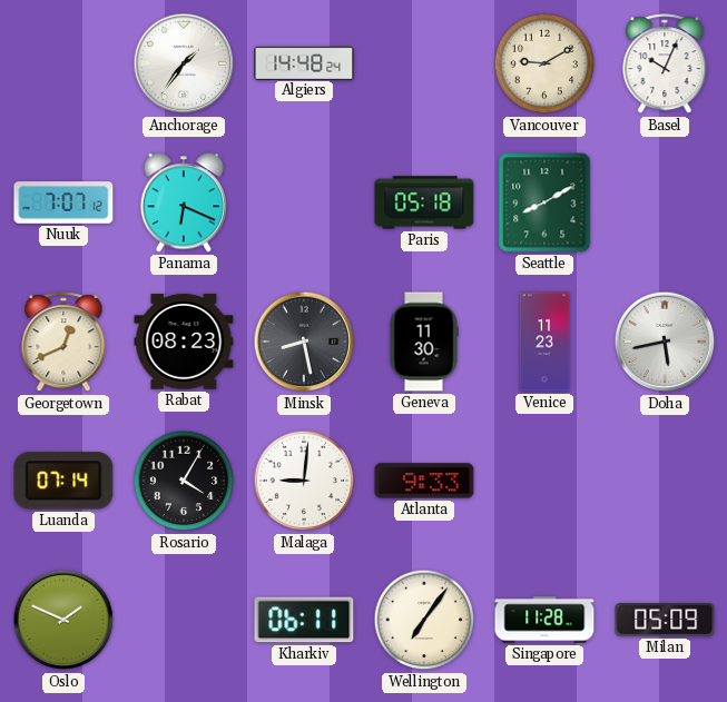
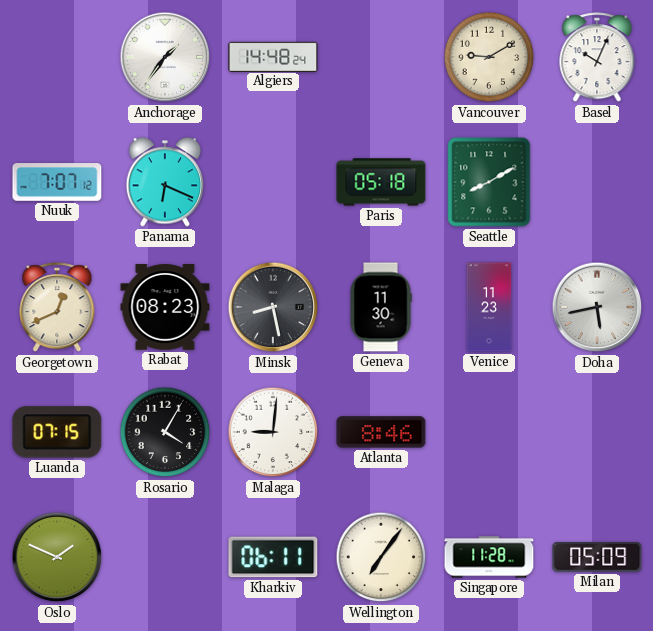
Luanda: 07:14 -> 07:15 (57, 432)
Atlanta: 9:33 -> 8:46 (381, 432)
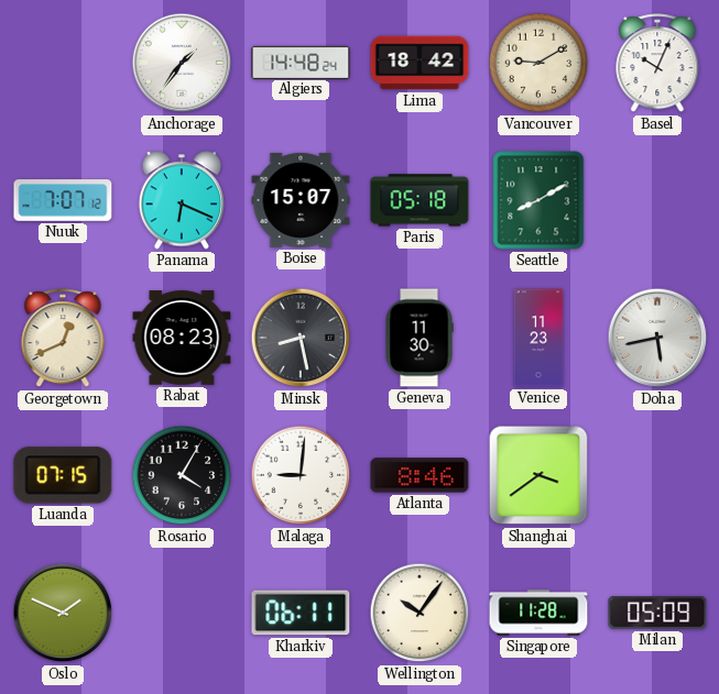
Lima: none -> 18:42 (420, 63)
Boise: none -> 15:07 (301, 200)
Shanghai: none -> 3:39 (538, 475)
Wellington: 7:06 -> 10:06 (420, 613)
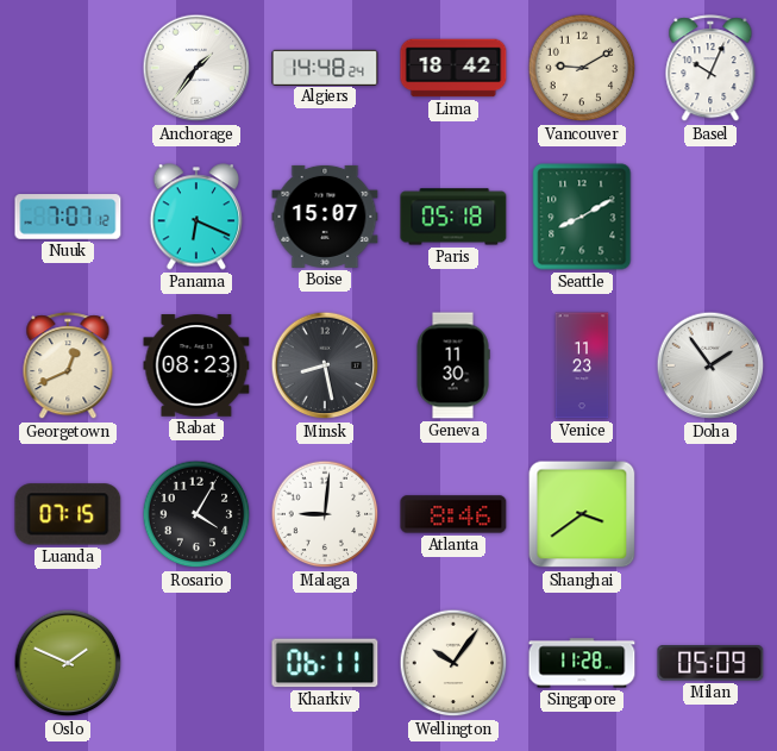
Doha: 5:43 -> 1:54 (710, 365)
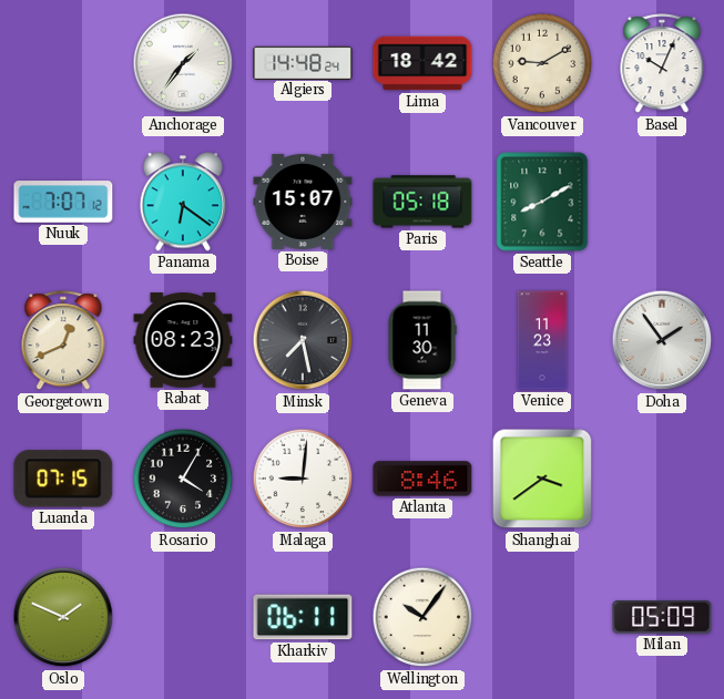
Panama: 6:19 -> 6:21 (182, 202)
Minsk: 8:28 -> 7:28 (303, 340)
Singapore: 11:28 -> none (582, 663)
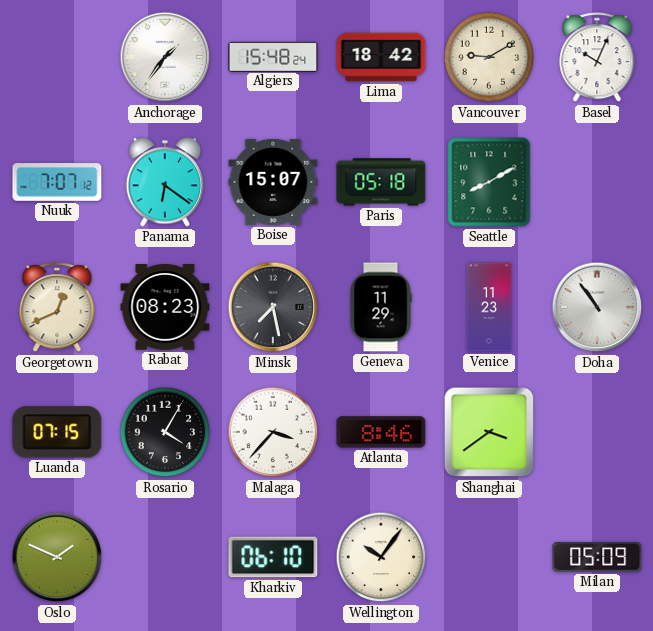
Algiers: 14:48 -> 15:48 (273, 56)
Geneva: 11:30 -> 11:29 (381, 307)
Doha: 1:54 -> 10:54 (597, 307)
Malaga: 9:01 -> 3:37 (273, 432)
Kharkiv: 06:11 -> 06:10 (273, 557)
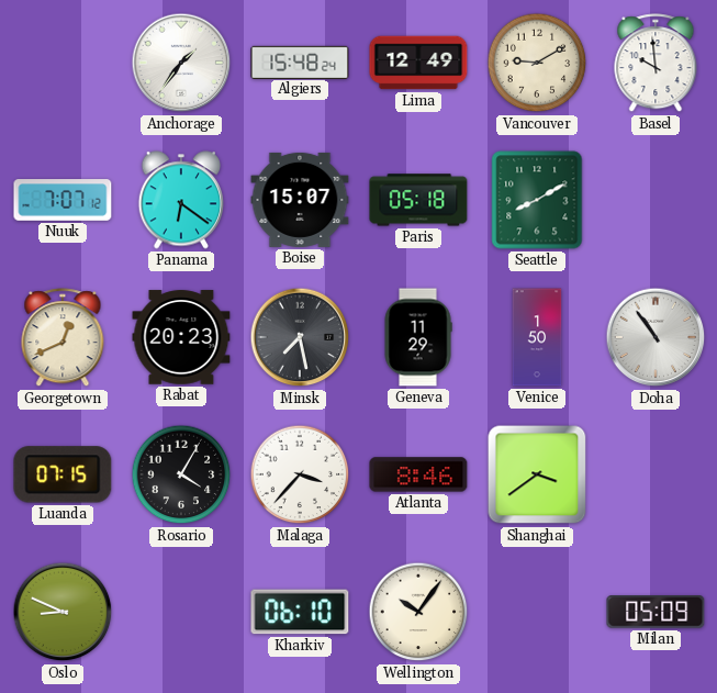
Lima: 18:42 -> 12:49 (418, 63)
Basel: 10:04 -> 9:59 (656, 64)
Rabat: 08:23 -> 20:23 (181, 337)
Venice: 11:23 -> 1:50 (537, 337)
Oslo: 1:49 -> 8:49 (63, 612)
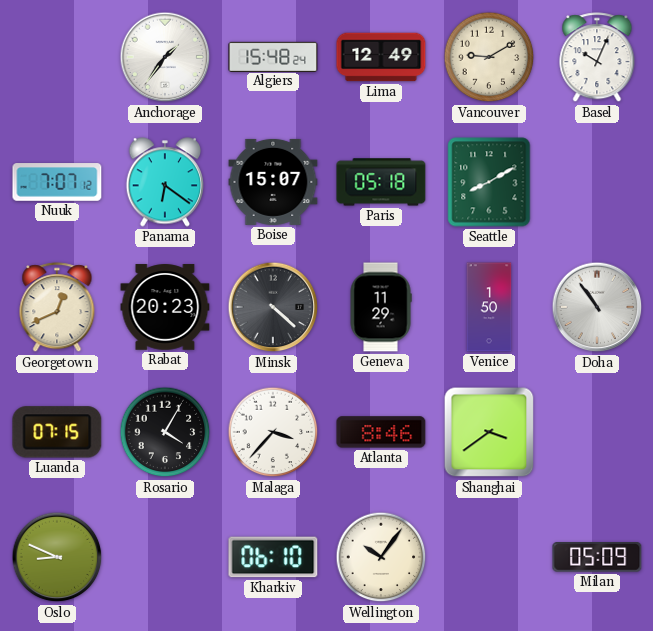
Basel: 9:59 -> 10:04 (597, 58)
Minsk: 7:28 -> 4:22 (273, 307)
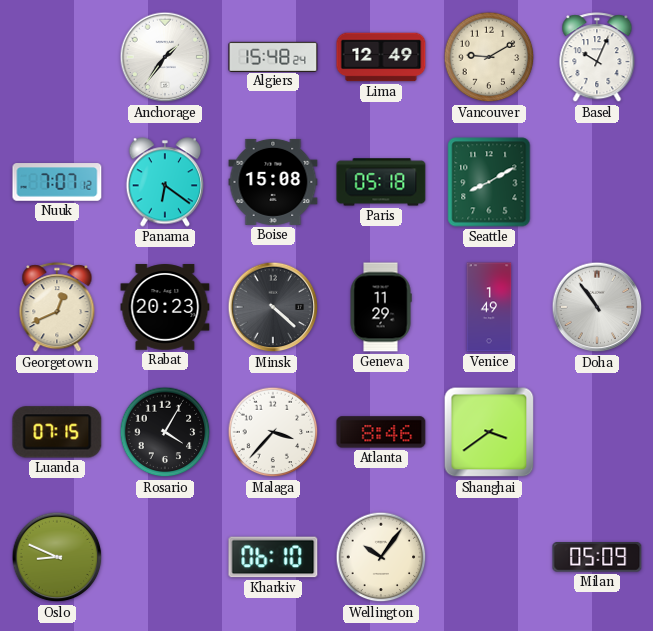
Boise: 15:07 -> 15:08 (273, 182)
Venice: 1:50 -> 1:49 (489, 307)
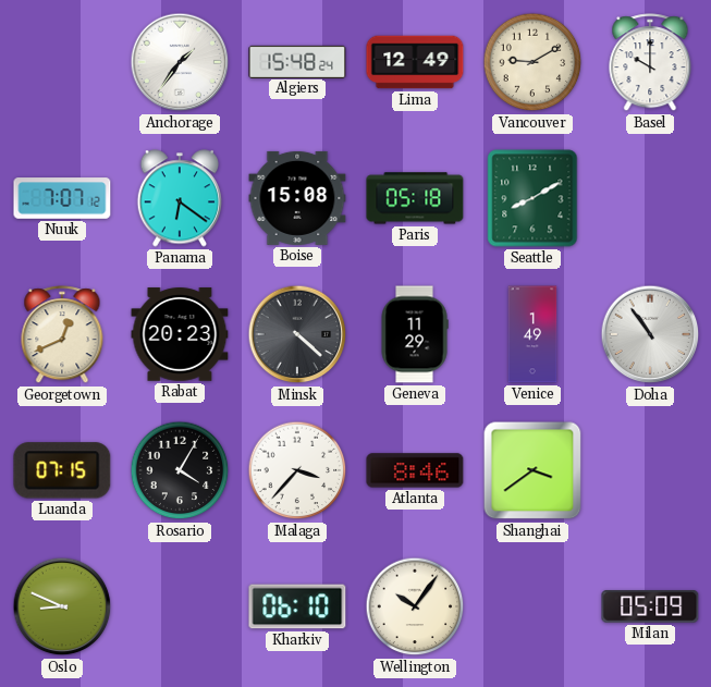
Basel: 10:04 -> 10:00 (650, 63)
